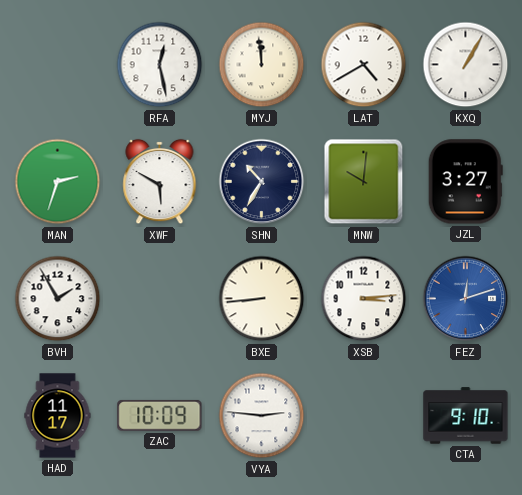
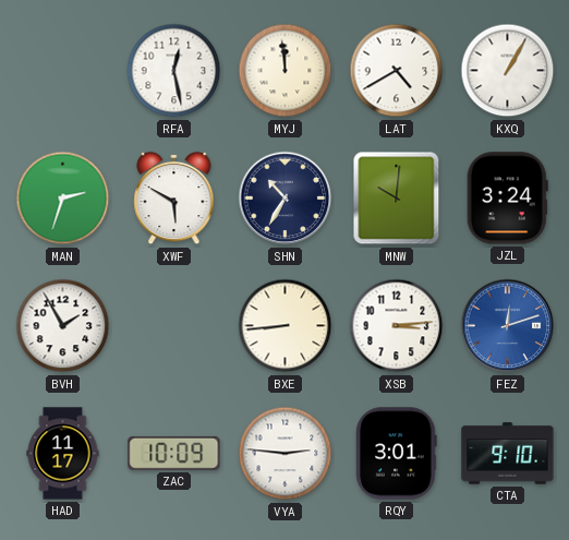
JZL: 3:27 -> 3:24 (507, 199)
RQY: none -> 3:01 (397, 454)
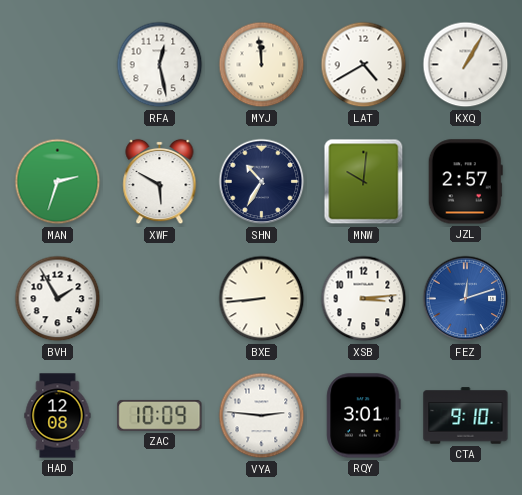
JZL: 3:24 -> 2:57 (465, 182)
HAD: 11:17 -> 12:08 (58, 416)
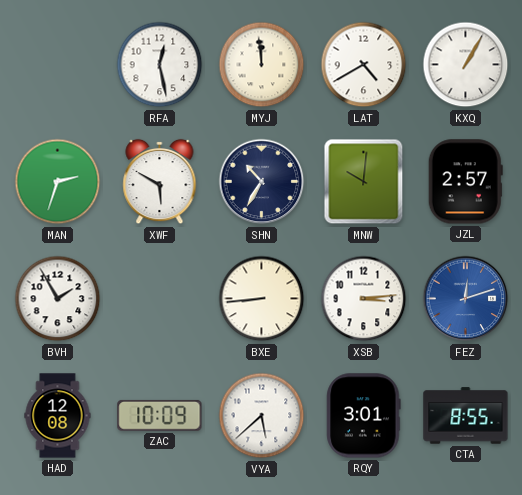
VYA: 2:46 -> 5:38 (262, 416)
CTA: 9:10 -> 8:55 (466, 416)
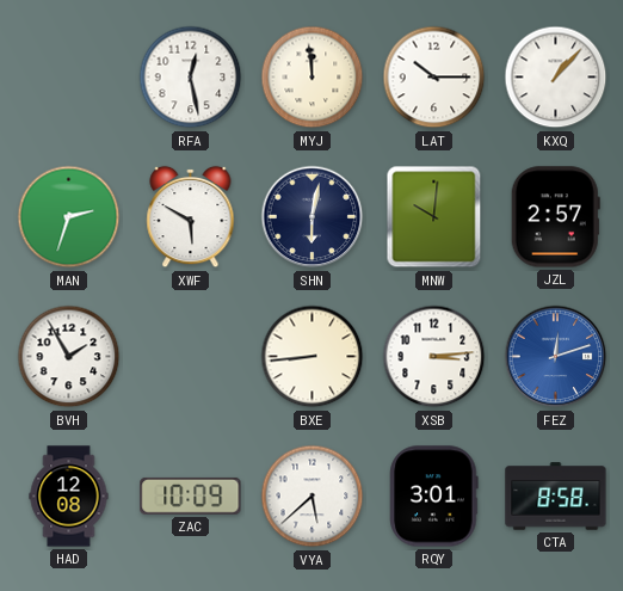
LAT: 4:40 -> 10:15 (434, 78)
KXQ: 1:05 -> 1:07 (556, 78)
SHN: 10:35 -> 6:02 (313, 217)
CTA: 8:55 -> 8:58 (556, 497)
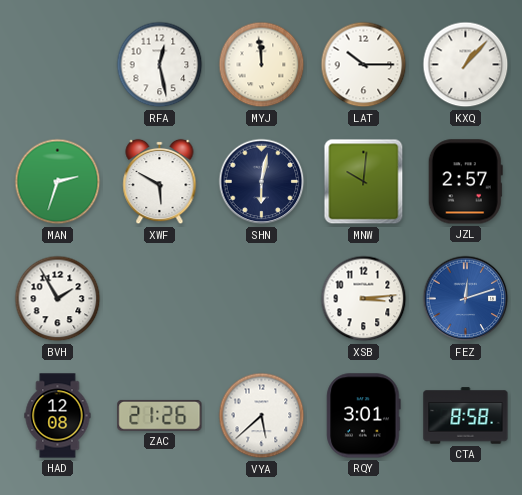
BXE: 8:44 -> none (313, 357)
ZAC: 10:09 -> 21:26 (160, 415)
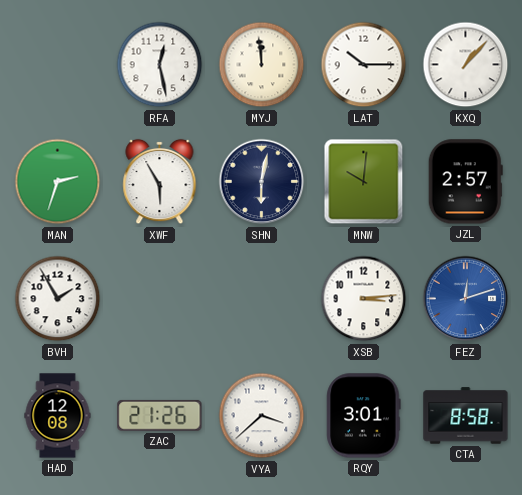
XWF: 5:50 -> 5:55 (160, 182)
VYA: 5:38 -> 3:38 (262, 416)
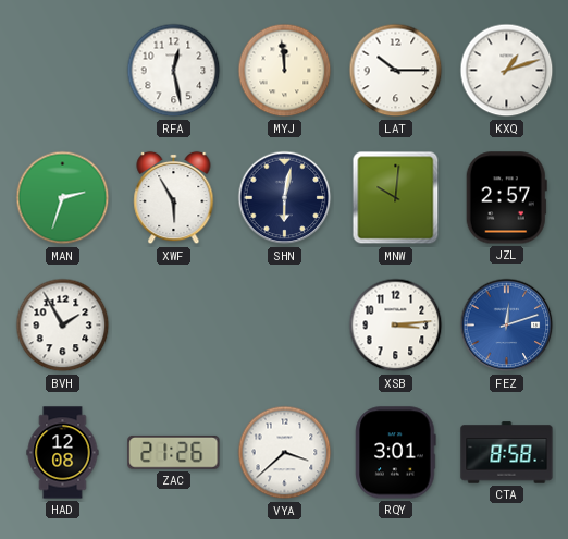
KXQ: 1:07 -> 1:12 (507, 71)
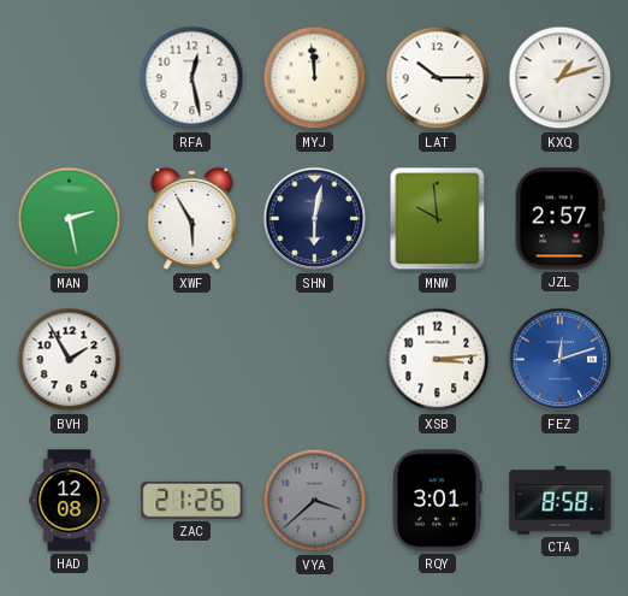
MAN: 2:33 -> 2:28 (70, 219)
MNW: 10:01 -> 9:59 (438, 219)
VYA dial: white -> grey (315, 501)
